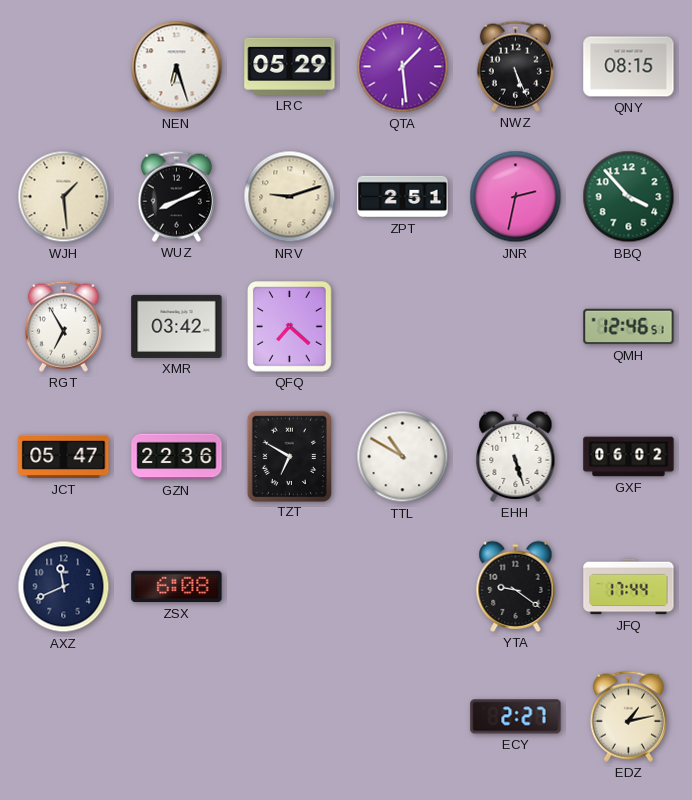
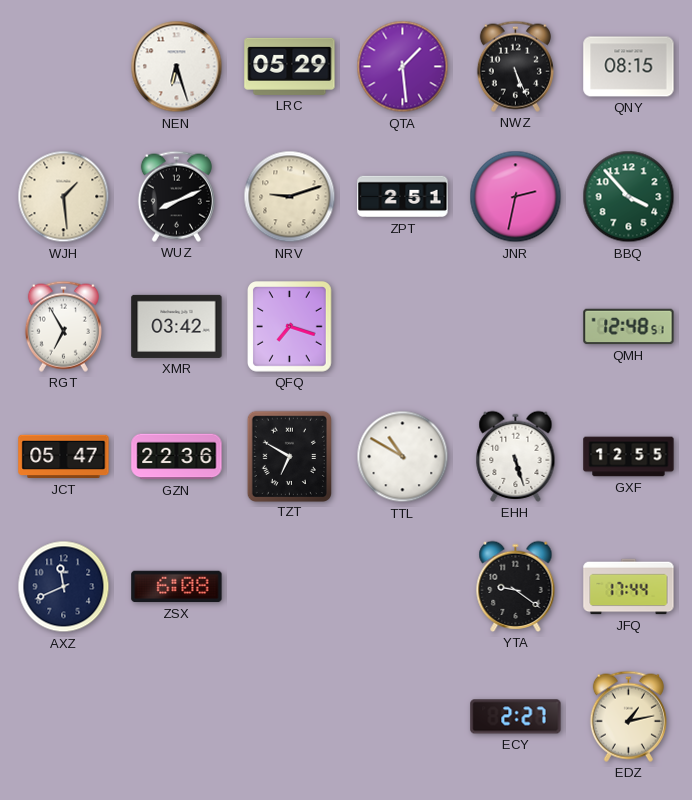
QFQ: 7:22 -> 7:18 (290, 327)
QMH: 12:46 -> 12:48 (629, 327)
GXF: 06:02 -> 12:55 (629, 457)
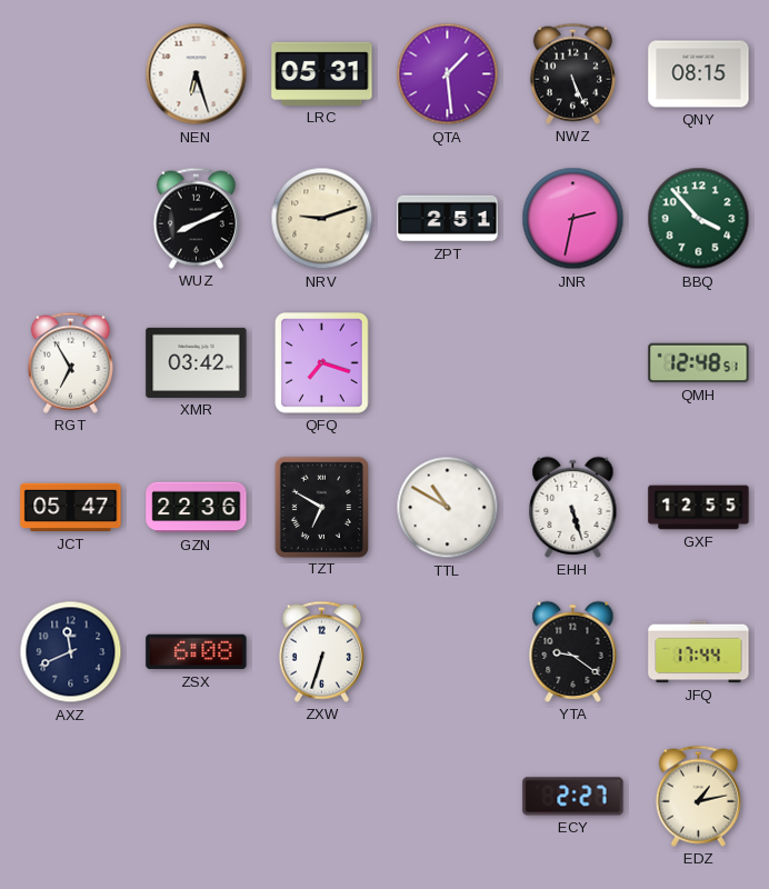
LRC: 05:29 -> 05:31 (322, 73)
WJH: 1:29 -> none (64, 197)
ZXW: none -> 6:33 (321, 651)
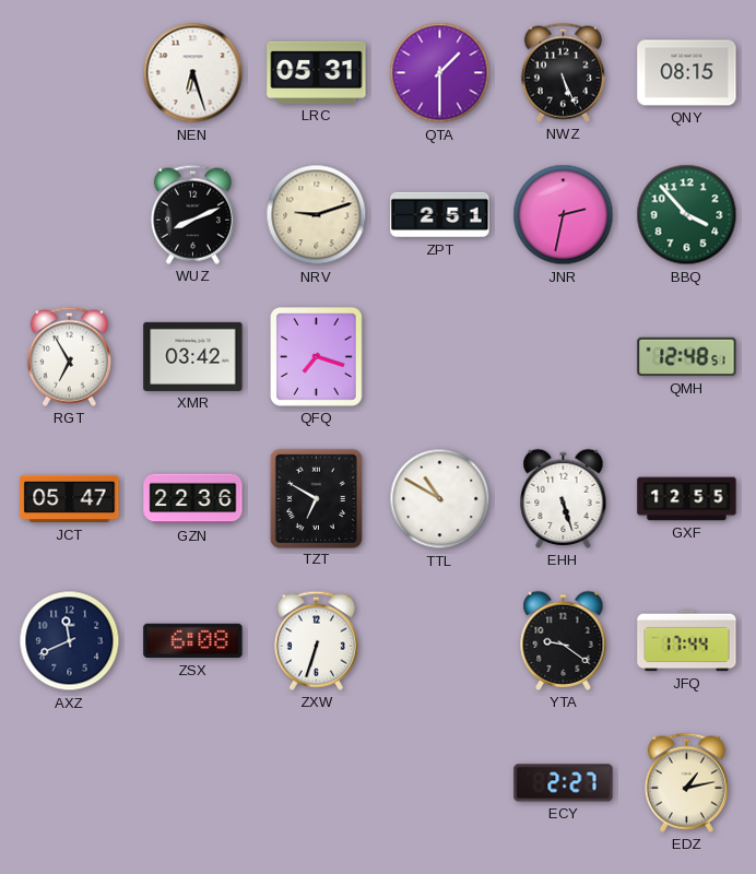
QTA: 1:29 -> 1:30 (440, 73)
